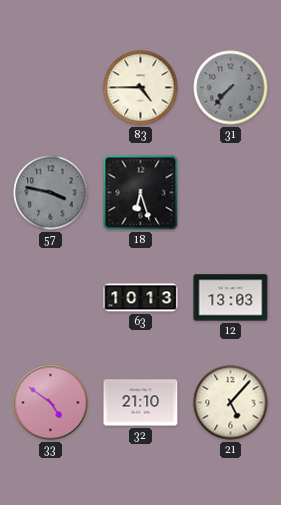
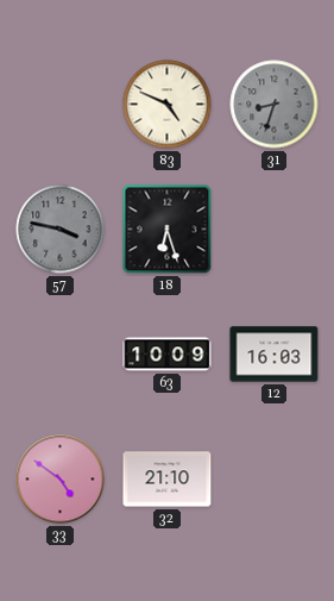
83: 4:45 -> 4:49 (168, 105)
31: 7:37 -> 8:33 (275, 105)
63: 10:13 -> 10:09 (168, 355)
12: 13:03 -> 16:03 (275, 355)
21: 5:07 -> none (231, 403)
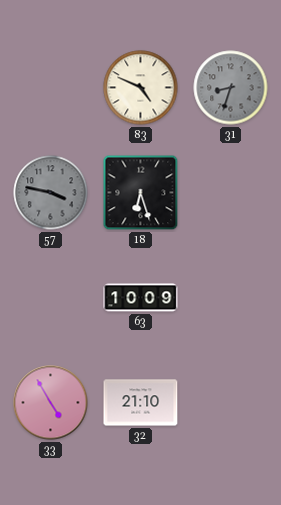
12: 16:03 -> none (275, 355)
33: 4:51 -> 4:55 (51, 403)
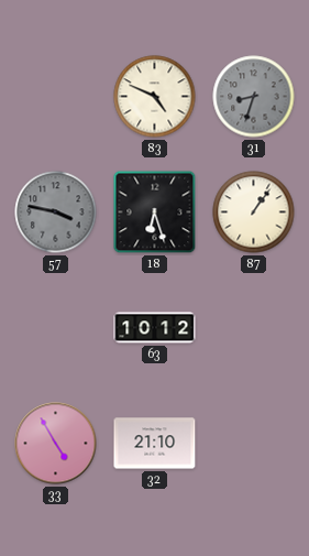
87: none -> 1:06 (254, 212)
63: 10:09 -> 10:12 (155, 328)
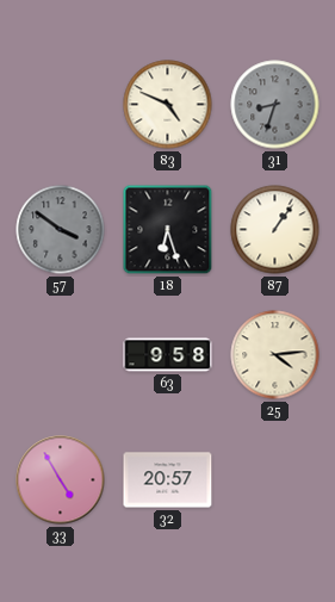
57: 3:47 -> 3:51 (61, 230)
63: 10:12 -> 9:58 (168, 355)
25: none -> 4:14 (275, 355)
32: 21:10 -> 20:57 (168, 480)
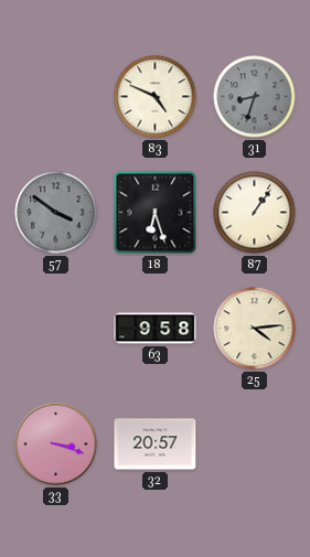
33: 4:55 -> 3:18 (56, 444)
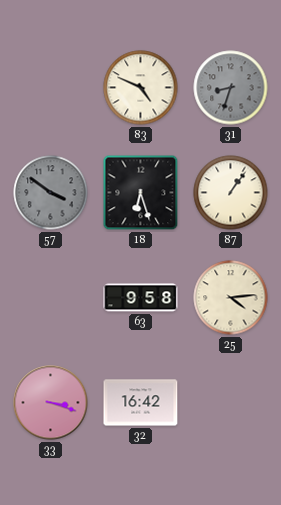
32: 20:57 -> 16:42 (141, 403)
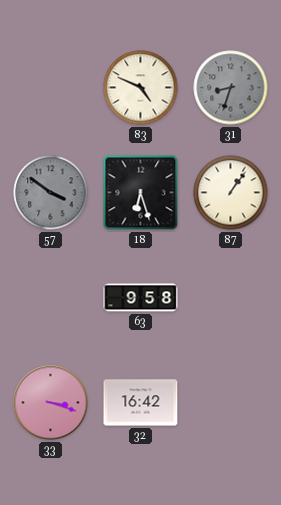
25: 4:14 -> none (231, 298)
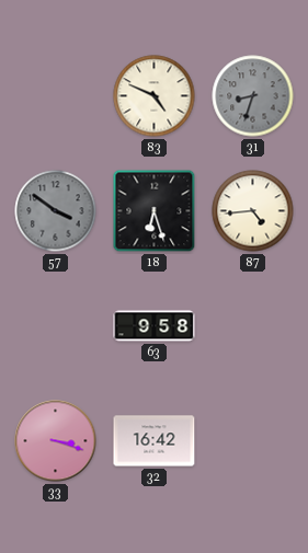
87: 1:06 -> 4:44 (253, 211)
